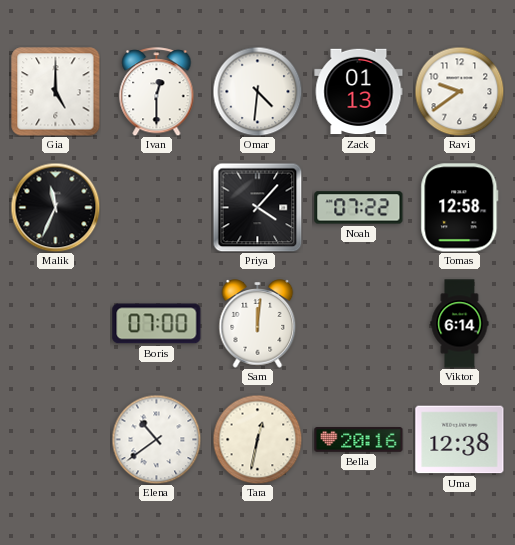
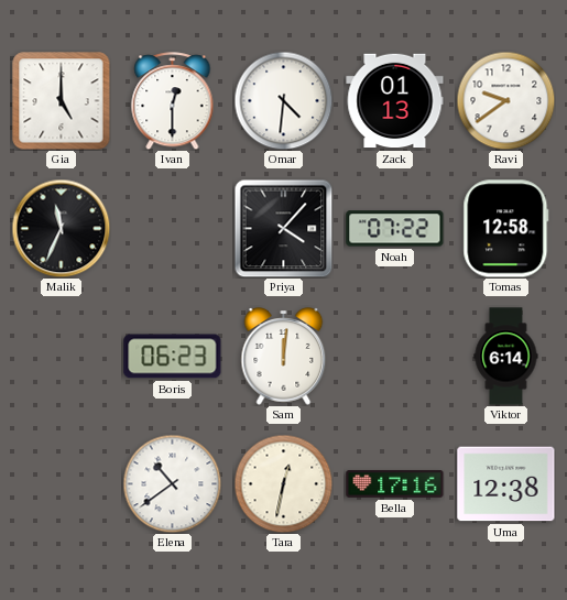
Boris: 07:00 -> 06:23 (173, 357)
Bella: 20:16 -> 17:16 (395, 484)
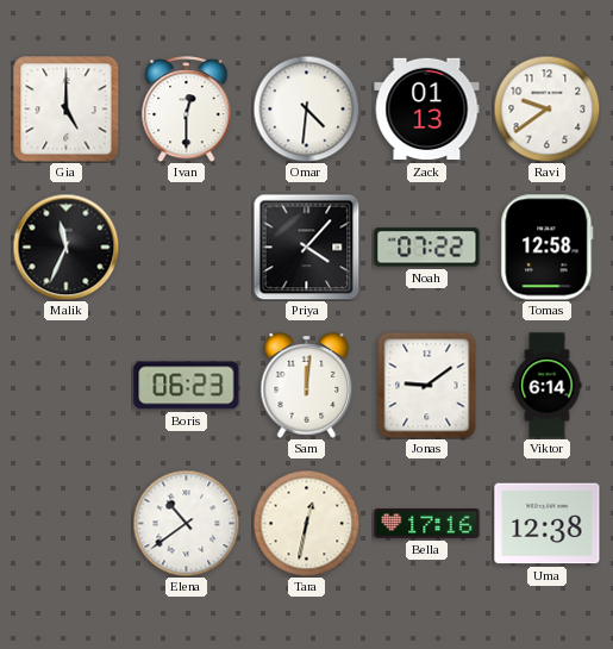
Jonas: none -> 9:09 (427, 385)
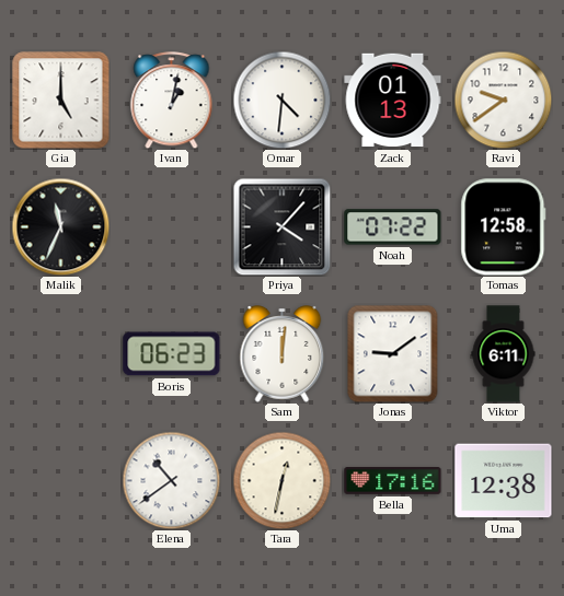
Ivan: 12:30 -> 1:02 (172, 101)
Viktor: 6:14 -> 6:11 (504, 354)
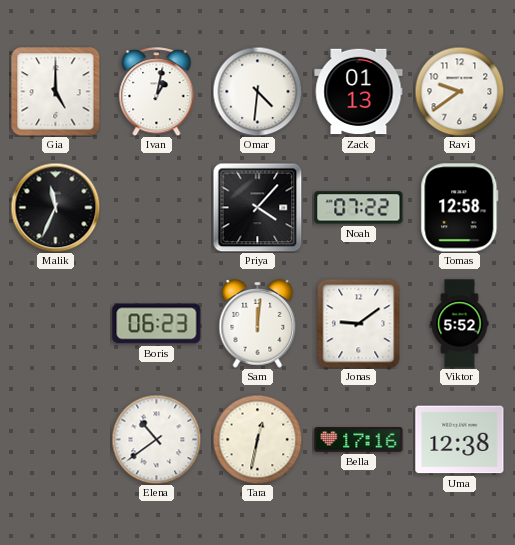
Viktor: 6:11 -> 5:52 (460, 324)
